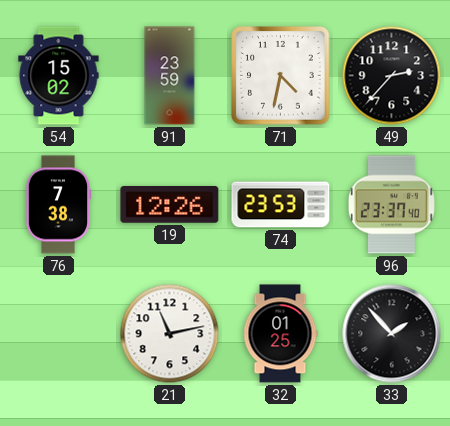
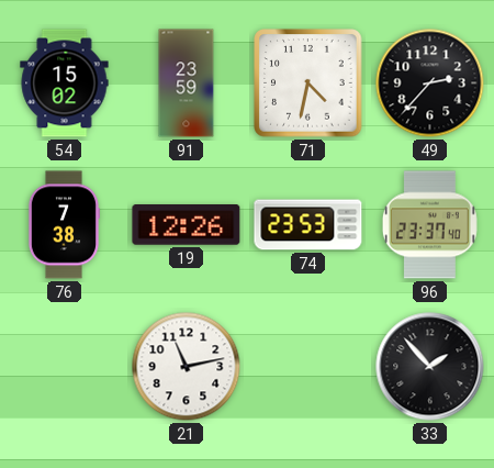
32: 01:25 -> none (280, 334)
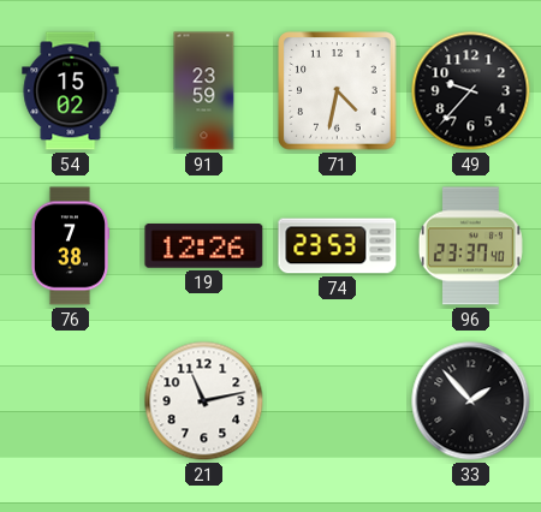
49: 2:37 -> 9:37 (471, 91)
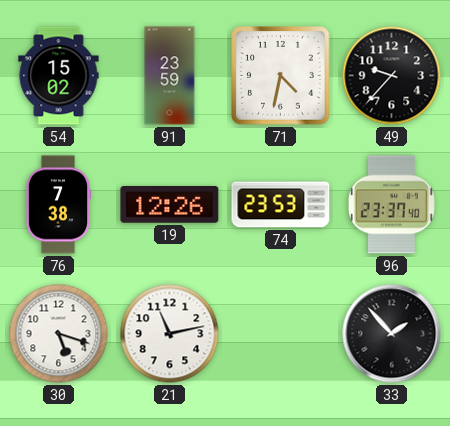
30: none -> 5:18 (59, 334)
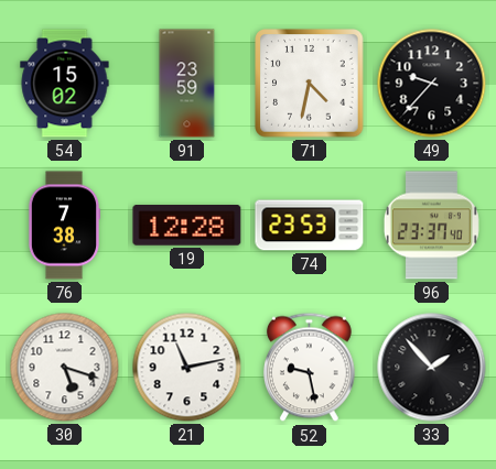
19: 12:26 -> 12:28 (187, 226)
52: none -> 9:28 (310, 368)
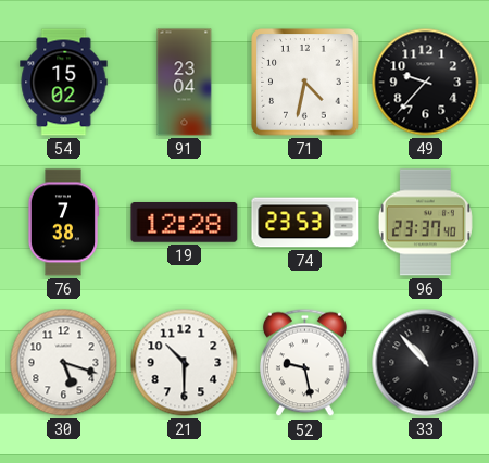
91: 23:59 -> 23:04 (185, 83)
21: 11:13 -> 10:30 (185, 363)
33: 1:53 -> 10:53 (426, 363)
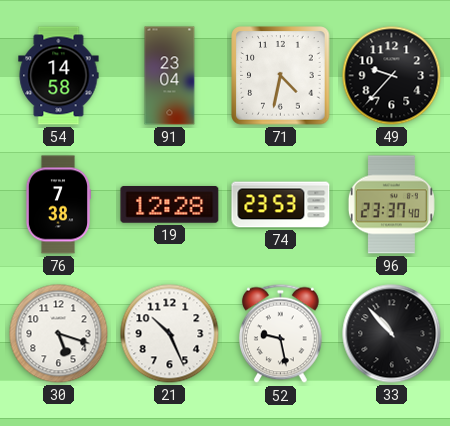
54: 15:02 -> 14:58 (59, 76)
21: 10:30 -> 10:26 (170, 334)
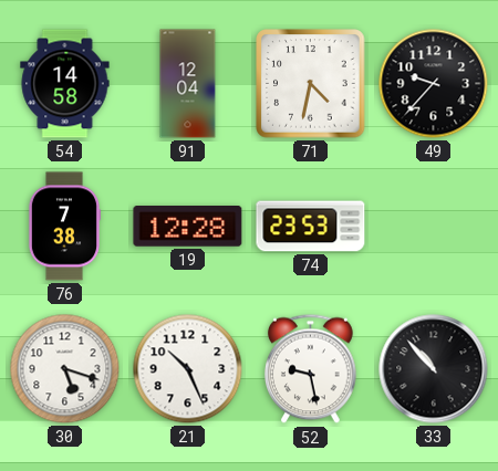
91: 23:04 -> 12:04 (188, 84)
96: 23:37 -> none (391, 205)
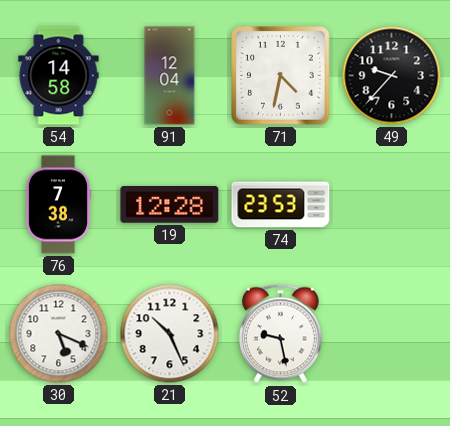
30: 5:18 -> 5:19 (59, 334)
33: 10:53 -> none (434, 369)
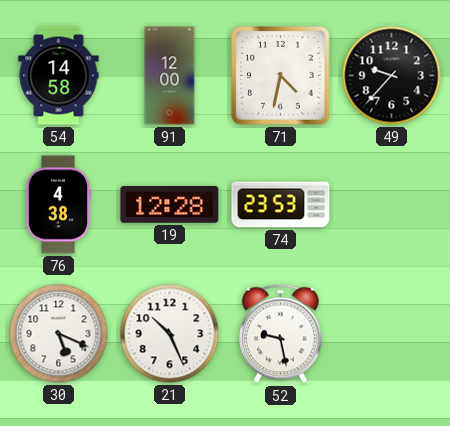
91: 12:04 -> 12:00 (170, 76)
76: 7:38 -> 4:38 (57, 205)
